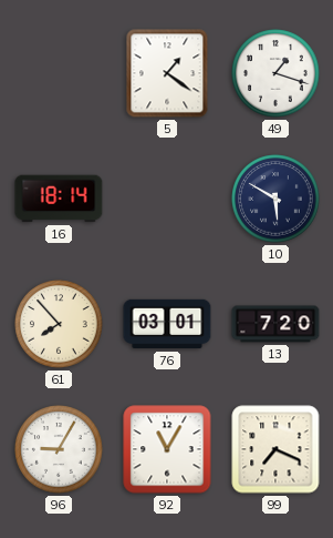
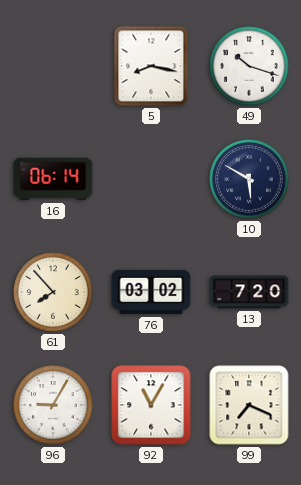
5: 1:21 -> 8:17 (151, 66)
49: 1:18 -> 10:18 (249, 66)
16: 18:14 -> 06:14 (53, 179)
76: 03:01 -> 03:02 (151, 292)
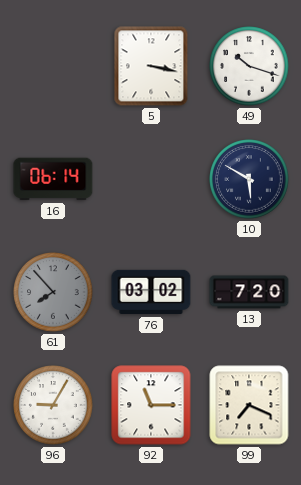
5: 8:17 -> 3:17 (151, 66)
61 dial: cream -> grey (53, 292)
92: 11:05 -> 11:15 (151, 405)
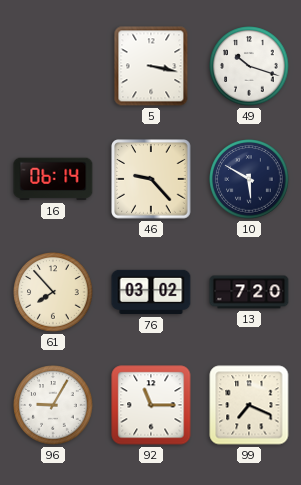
46: none -> 9:23 (151, 179)
61 dial: grey -> cream (53, 292)
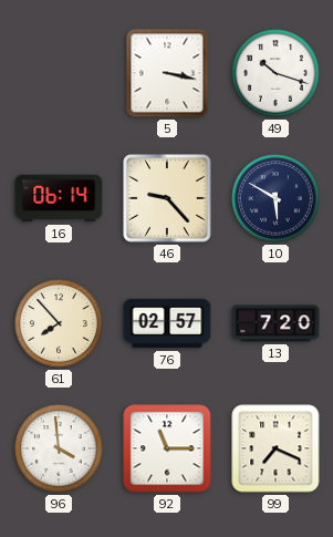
76: 03:02 -> 02:57 (167, 323)
96: 9:05 -> 3:59 (59, 448)
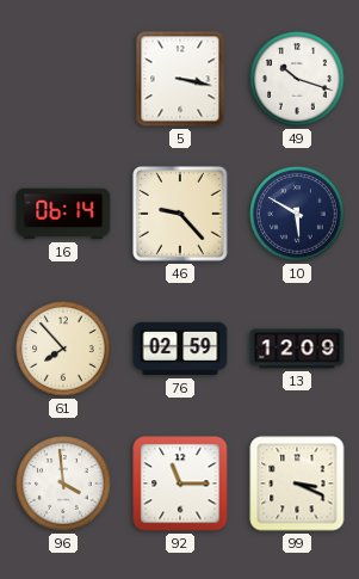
76: 02:57 -> 02:59 (180, 349)
13: 7:20 -> 12:09 (297, 349)
99: 7:19 -> 3:19 (297, 483)
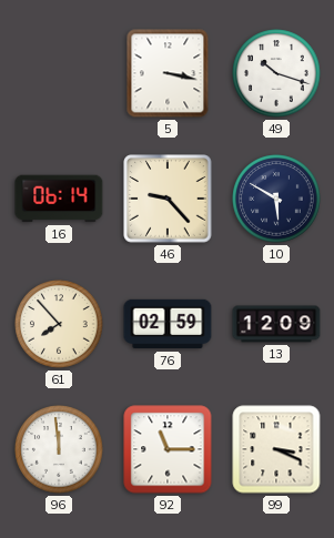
96: 3:59 -> 11:59 (59, 449)
